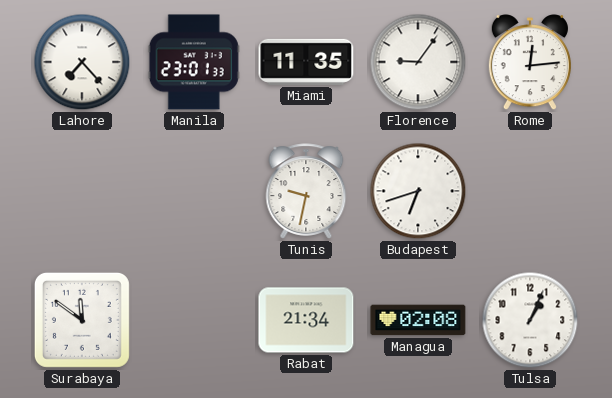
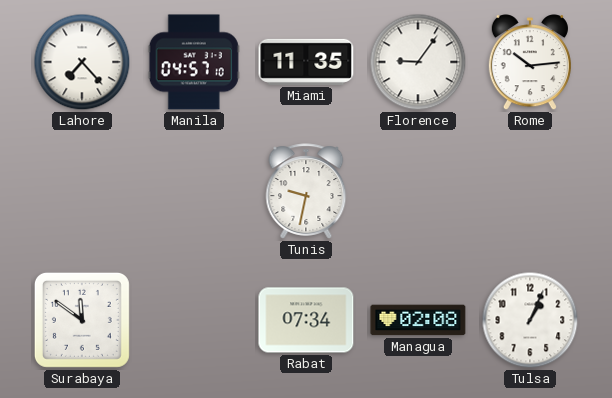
Manila: 23:01 -> 04:57 (194, 62)
Rome: 12:14 -> 10:14 (530, 63)
Budapest: 6:42 -> none (418, 191)
Rabat: 21:34 -> 07:34 (306, 320)
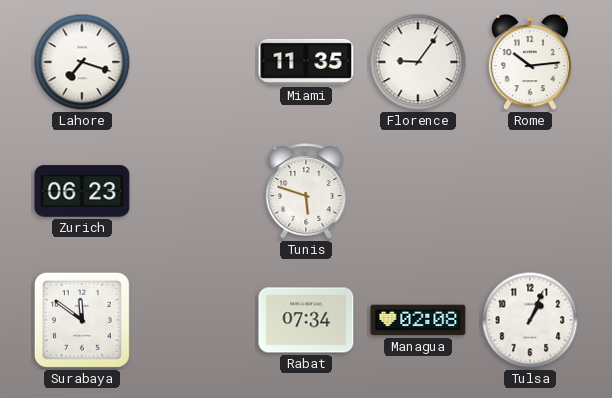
Lahore: 7:23 -> 7:18 (82, 62)
Manila: 04:57 -> none (194, 62)
Zurich: none -> 06:23 (82, 191)
Tunis: 9:32 -> 5:48 (306, 191)
